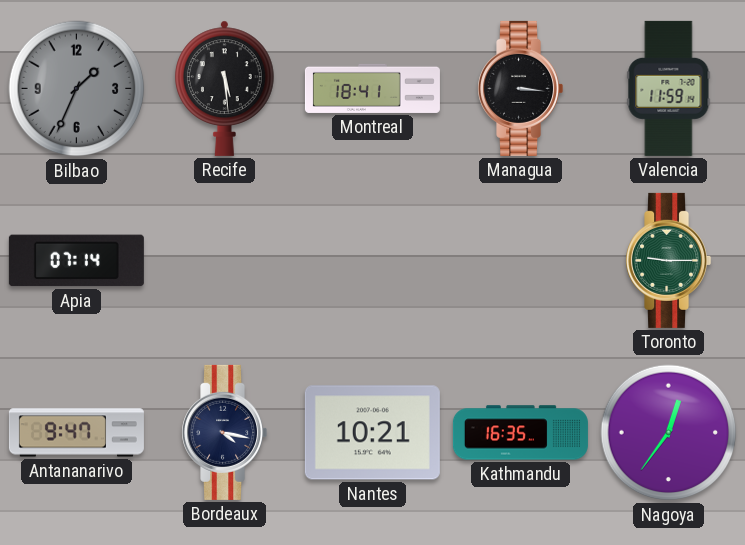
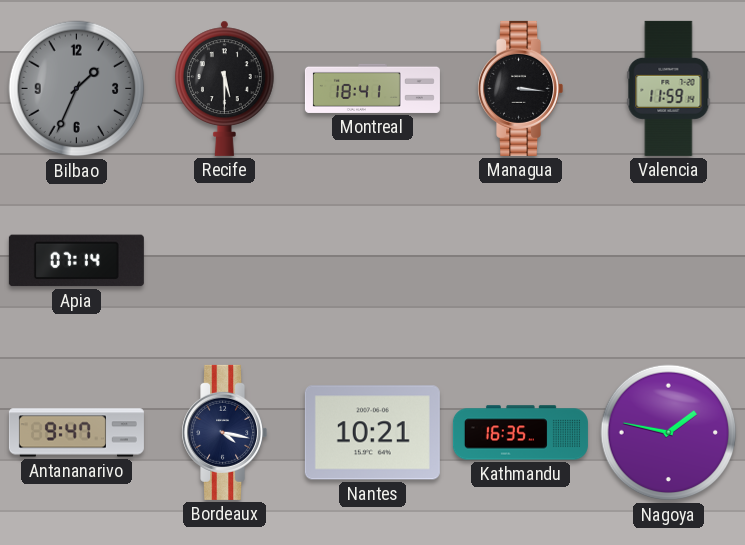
Recife: 5:29 -> 5:30 (225, 88)
Toronto: 9:15 -> none (669, 260)
Nagoya: 12:36 -> 1:47 (669, 433)
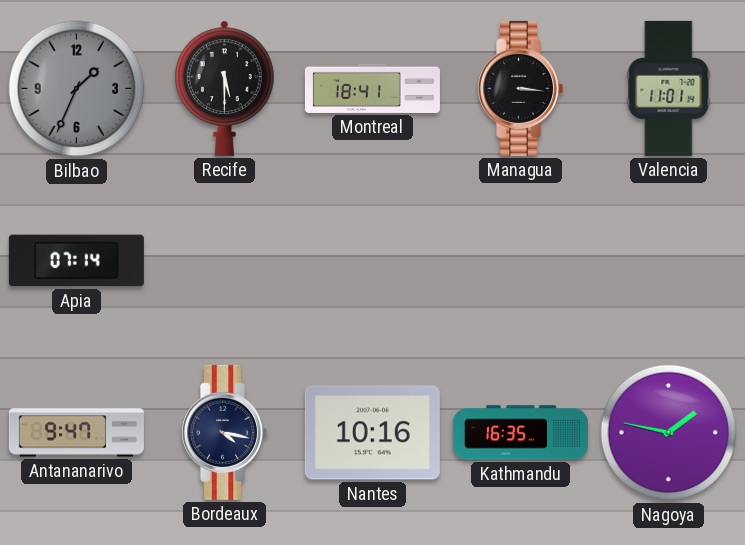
Valencia: 11:59 -> 11:01 (669, 88)
Nantes: 10:21 -> 10:16 (372, 433)
